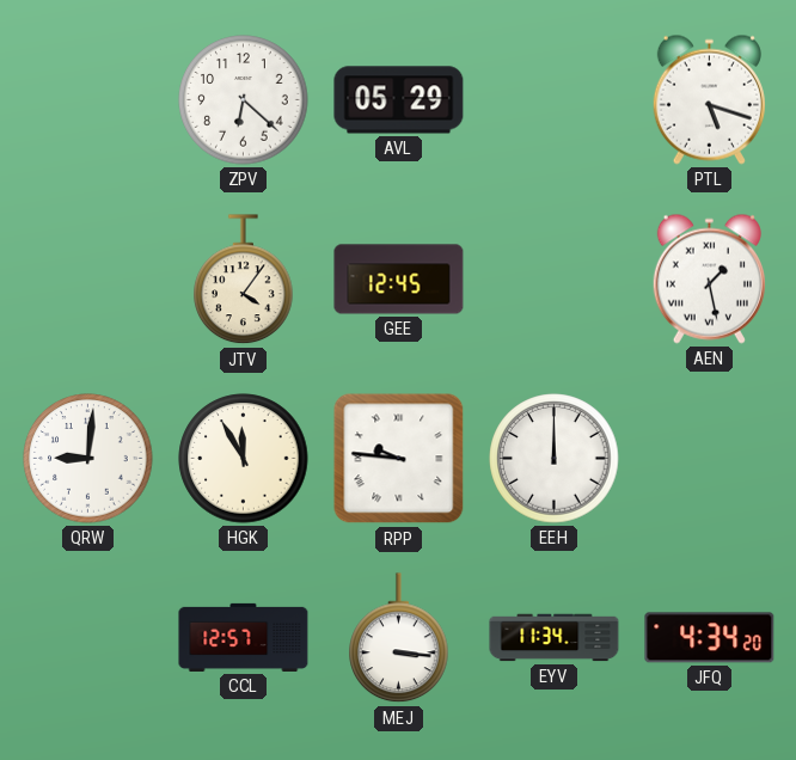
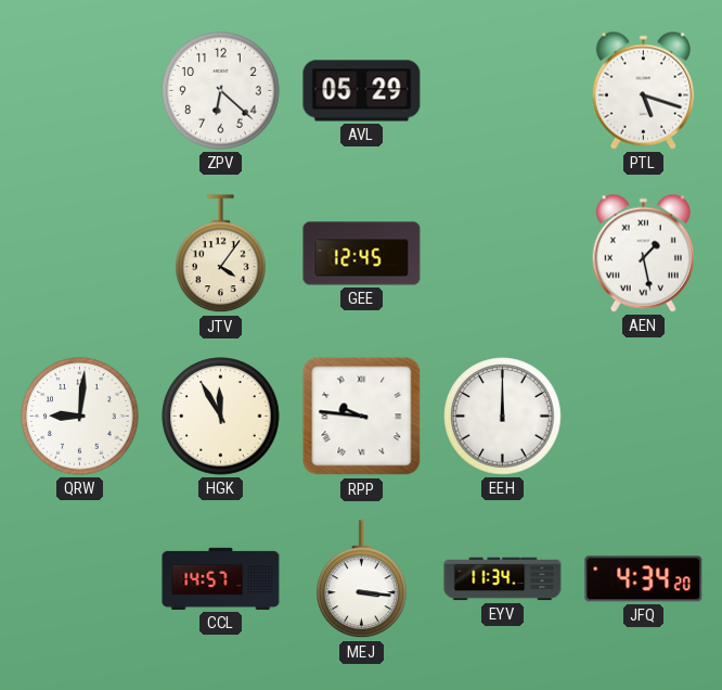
CCL: 12:57 -> 14:57 (221, 578)
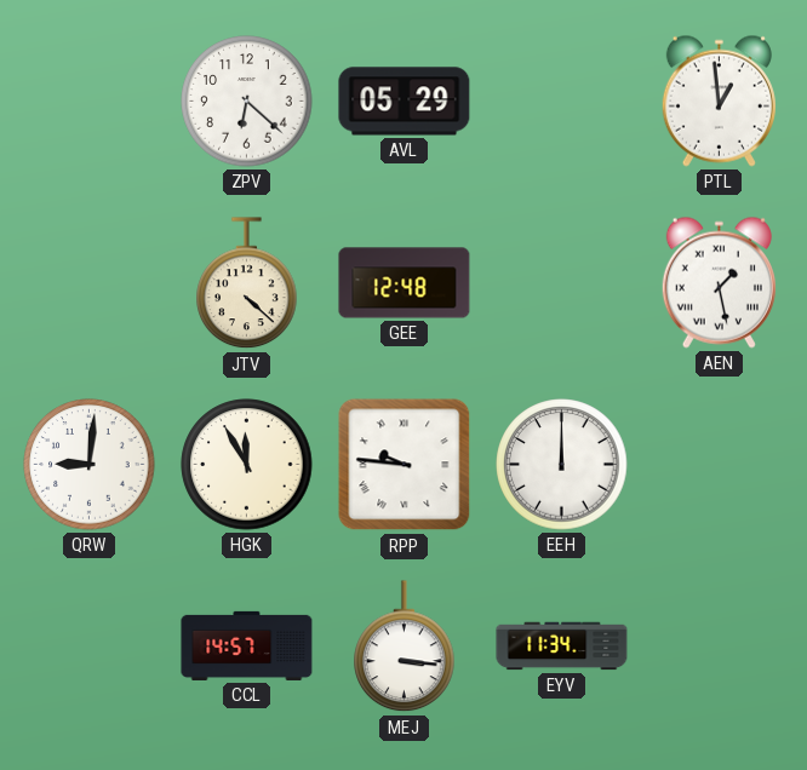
PTL: 5:18 -> 12:59 (719, 100)
JTV: 4:06 -> 4:22 (247, 283)
GEE: 12:45 -> 12:48 (405, 283)
JFQ: 4:34 -> none (644, 579)
